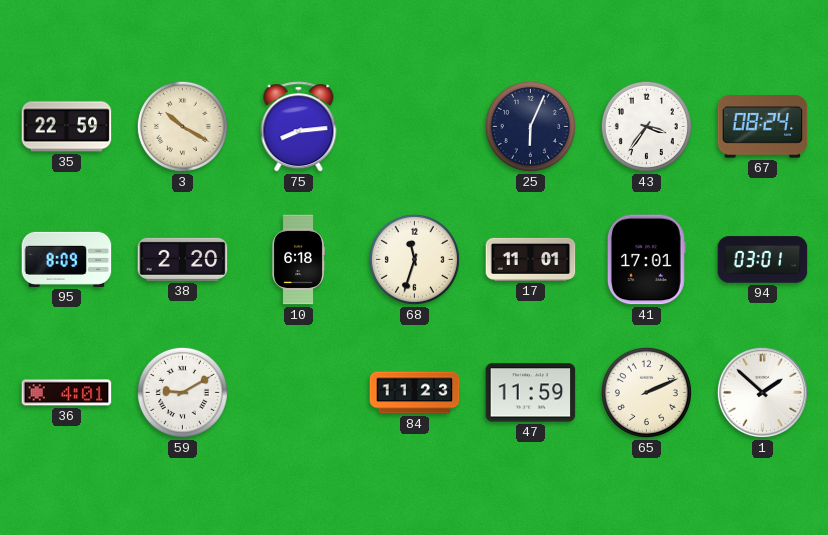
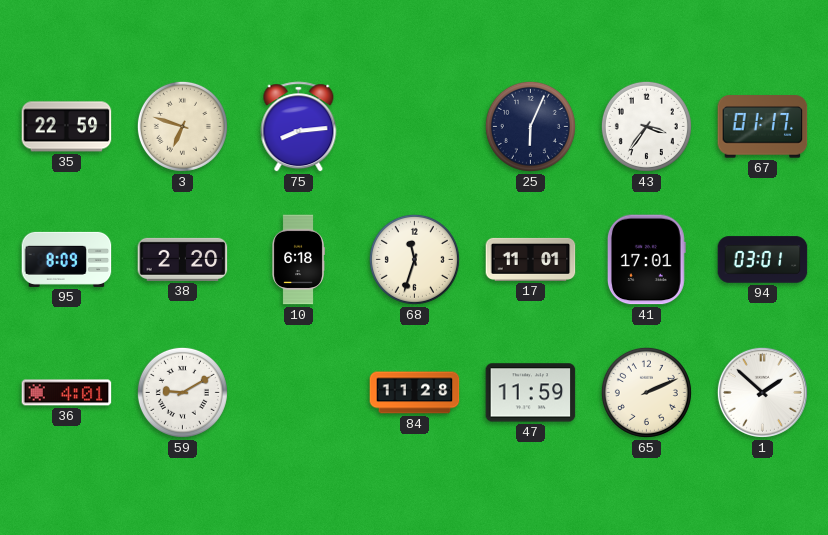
3: 10:20 -> 6:48 (182, 126)
67: 08:24 -> 01:17 (763, 127)
84: 11:23 -> 11:28 (415, 393)
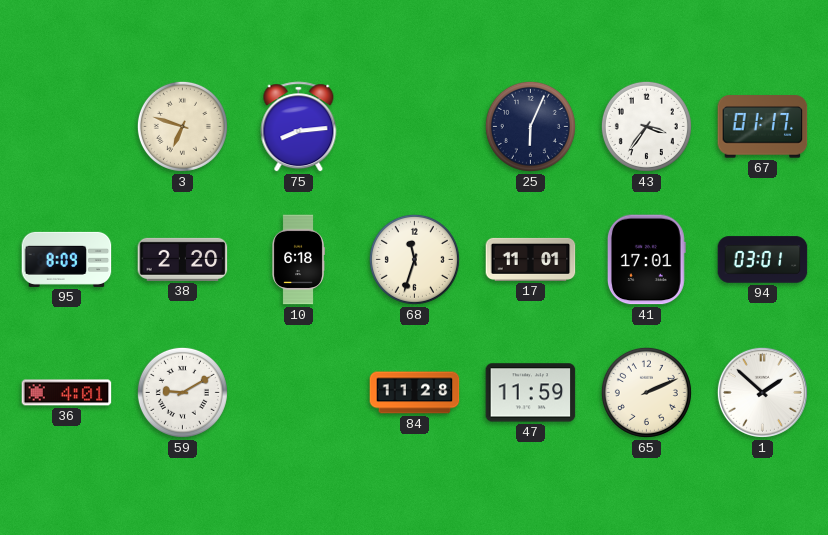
35: 22:59 -> none (67, 127)
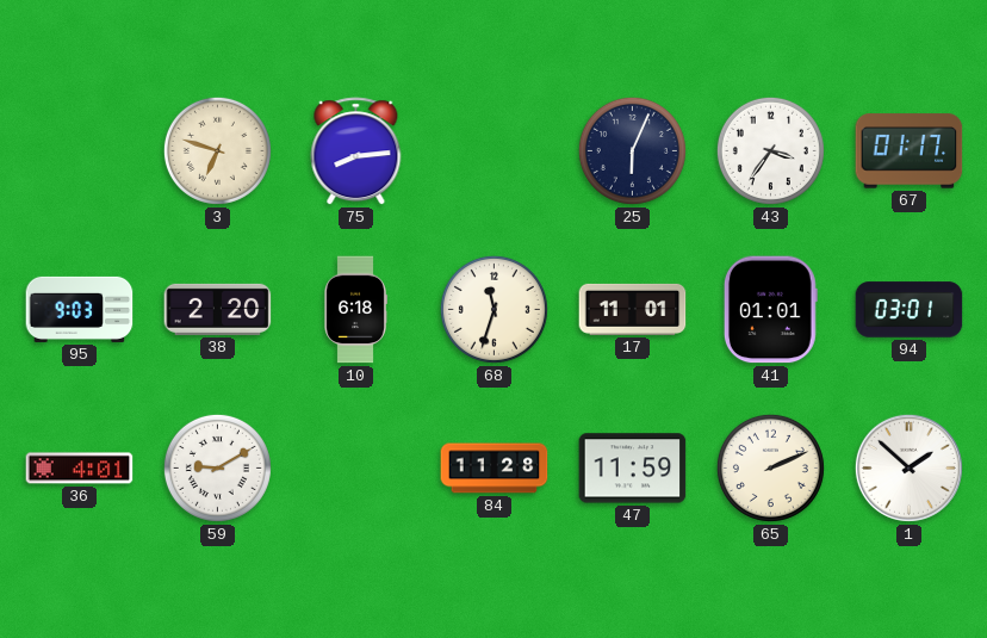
95: 8:09 -> 9:03 (80, 309)
41: 17:01 -> 01:01 (770, 310)
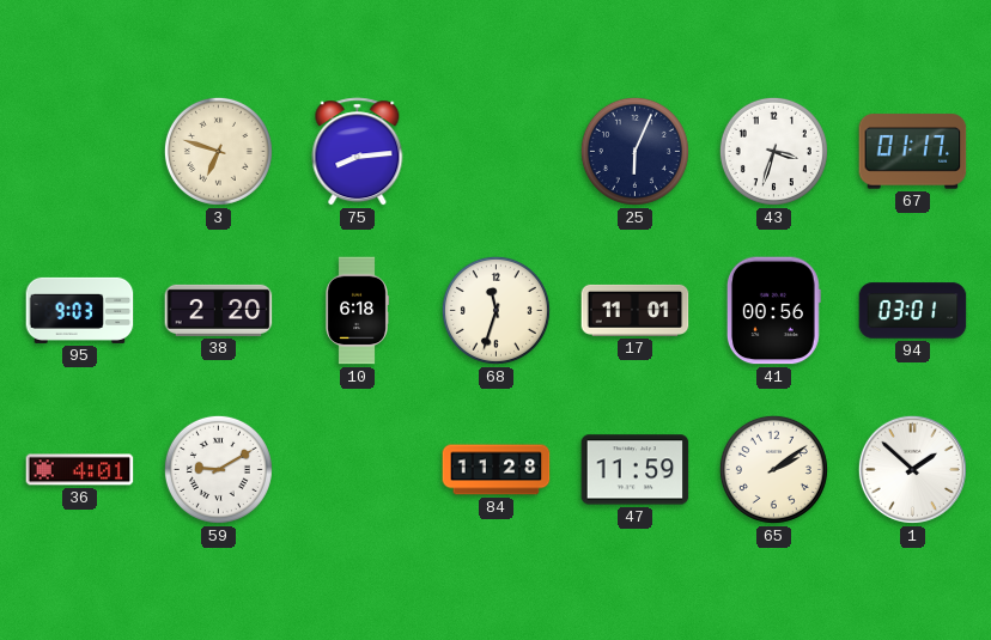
43: 3:36 -> 3:33 (773, 151)
41: 01:01 -> 00:56 (773, 311)
65: 2:11 -> 2:09 (773, 469)
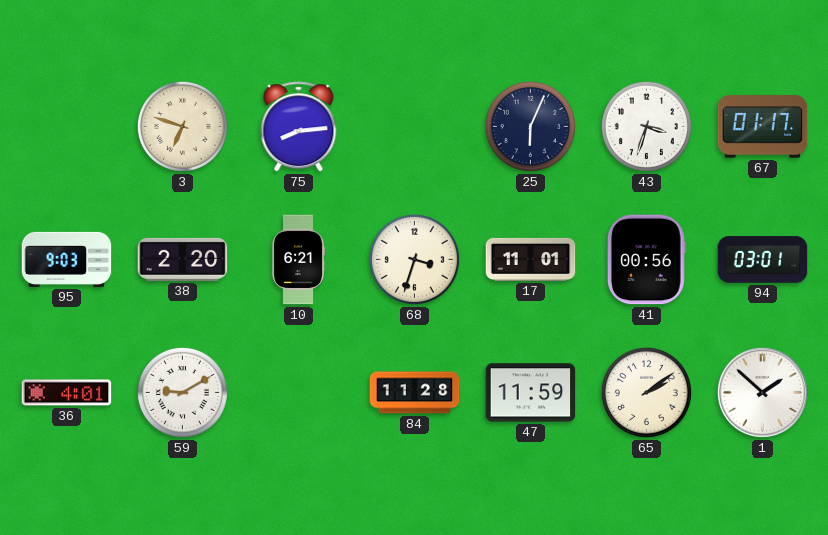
10: 6:18 -> 6:21 (298, 260)
68: 11:33 -> 3:33 (414, 259)
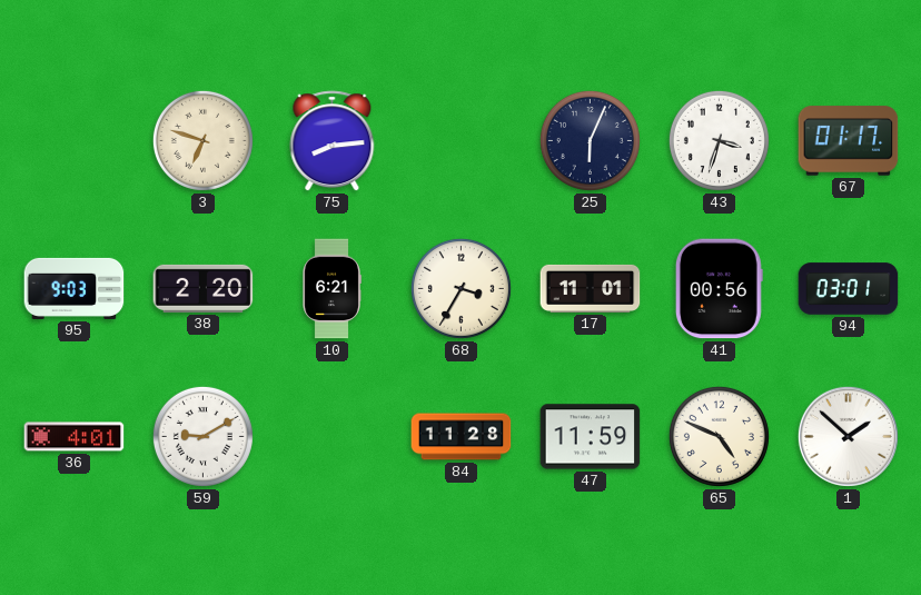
68: 3:33 -> 3:35 (460, 288)
65: 2:09 -> 4:49 (719, 436)
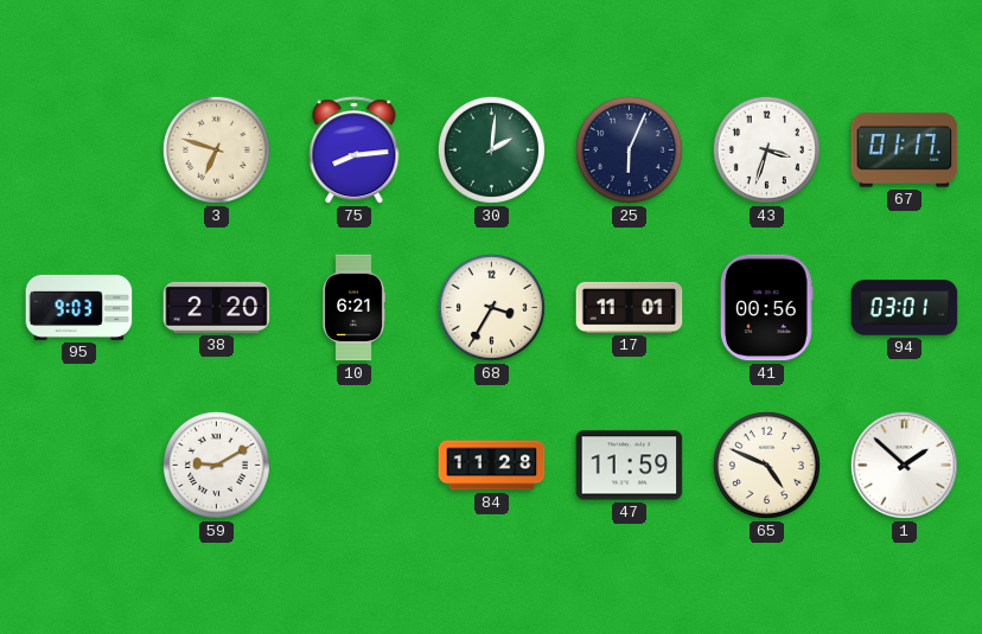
30: none -> 2:01 (491, 149)
36: 4:01 -> none (75, 437)
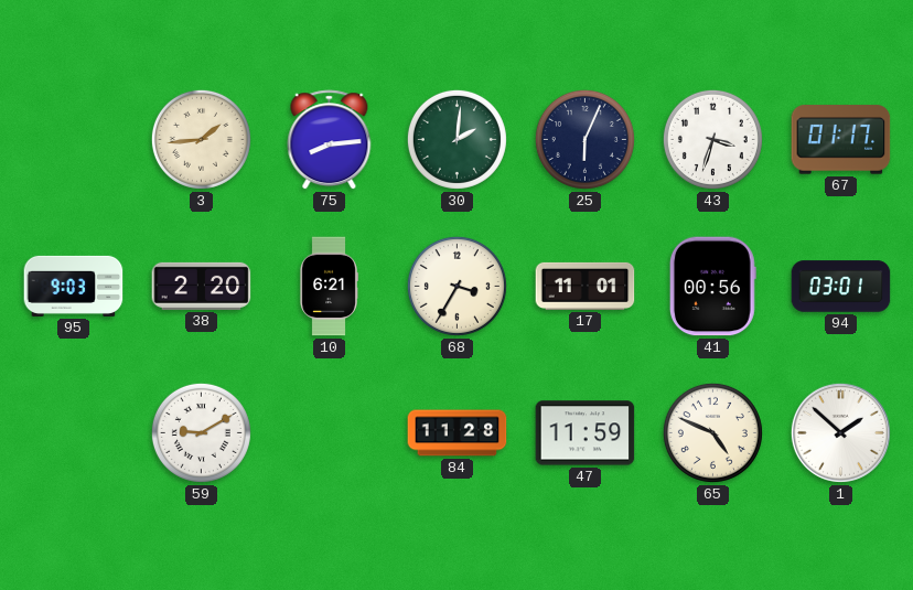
3: 6:48 -> 1:44 (201, 139)
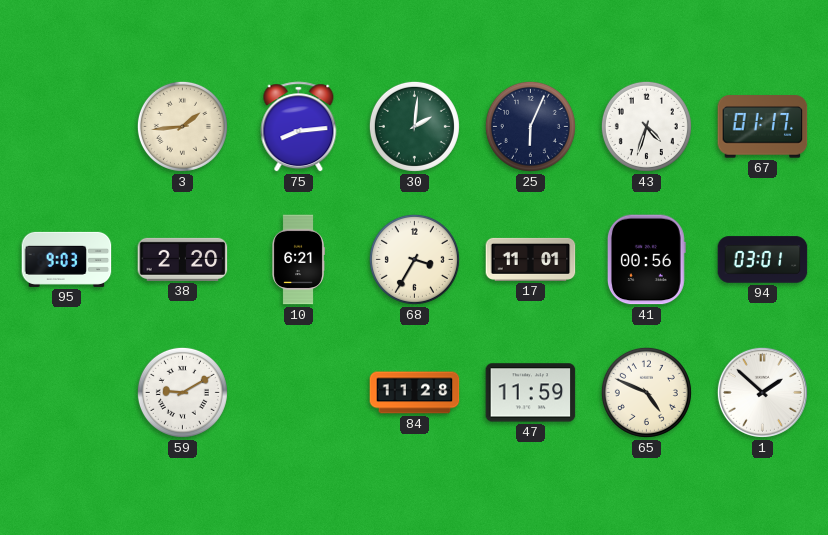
43: 3:33 -> 4:33 (646, 126)
